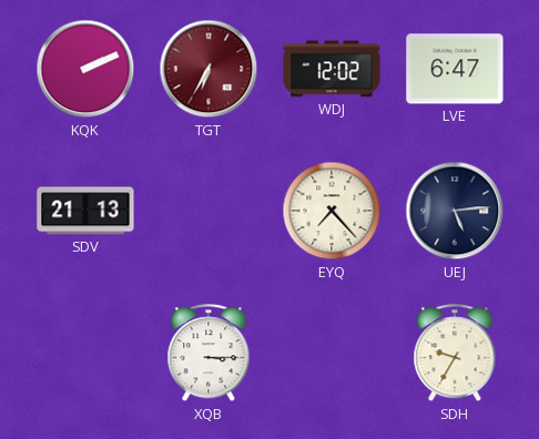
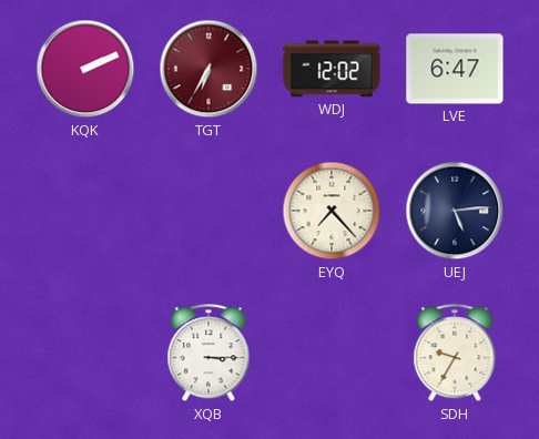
SDV: 21:13 -> none (85, 211)
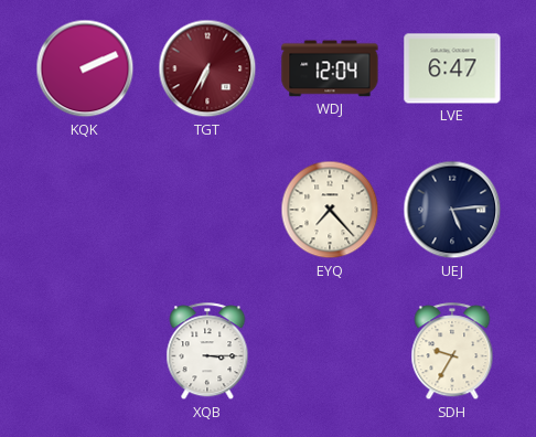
WDJ: 12:02 -> 12:04 (330, 68)
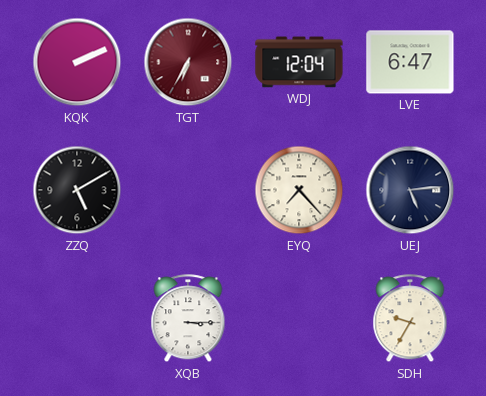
ZZQ: none -> 5:10 (77, 190)
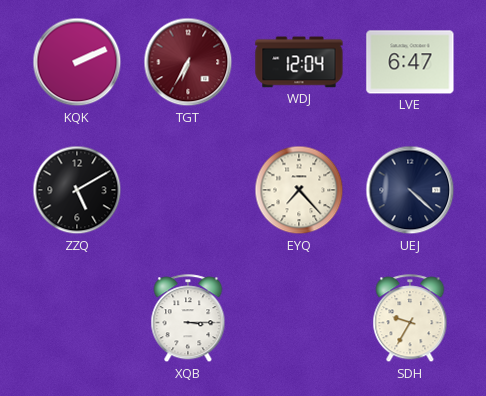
UEJ: 5:14 -> 4:22 (410, 190)
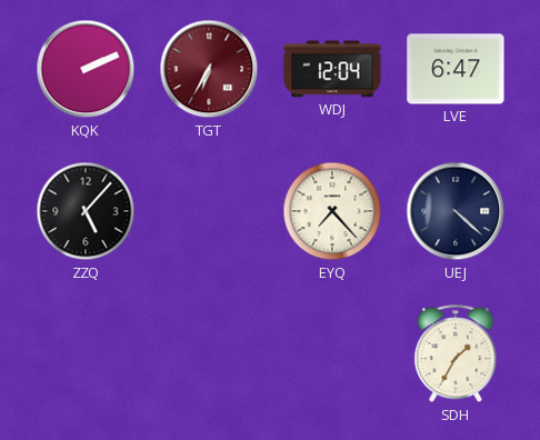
ZZQ: 5:10 -> 5:07 (86, 211)
XQB: 3:15 -> none (188, 319)
SDH: 9:35 -> 1:35 (456, 354)
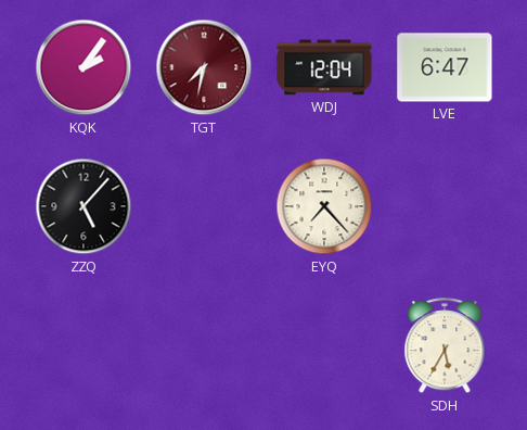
KQK: 2:11 -> 2:06 (83, 67)
TGT: 6:35 -> 7:32 (204, 67)
UEJ: 4:22 -> none (456, 211)
SDH: 1:35 -> 5:35 (445, 346)
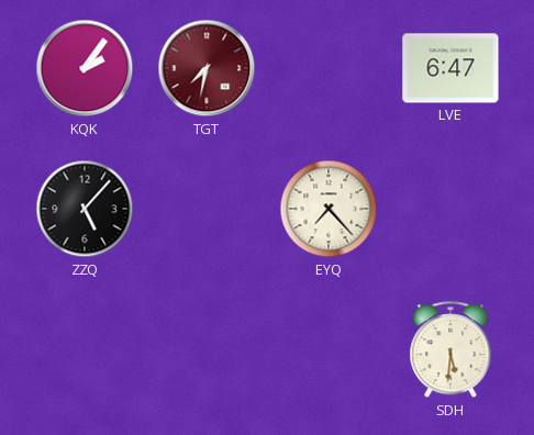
WDJ: 12:04 -> none (324, 67)
SDH: 5:35 -> 5:31 (450, 350)
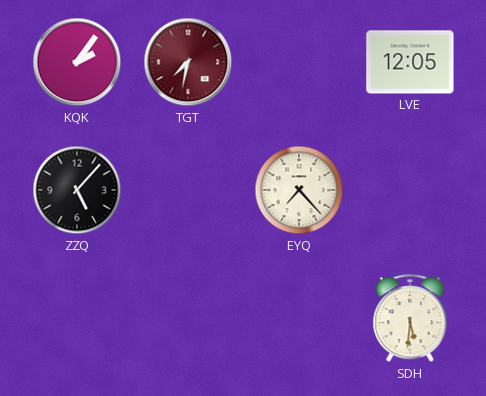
LVE: 6:47 -> 12:05 (410, 62)
